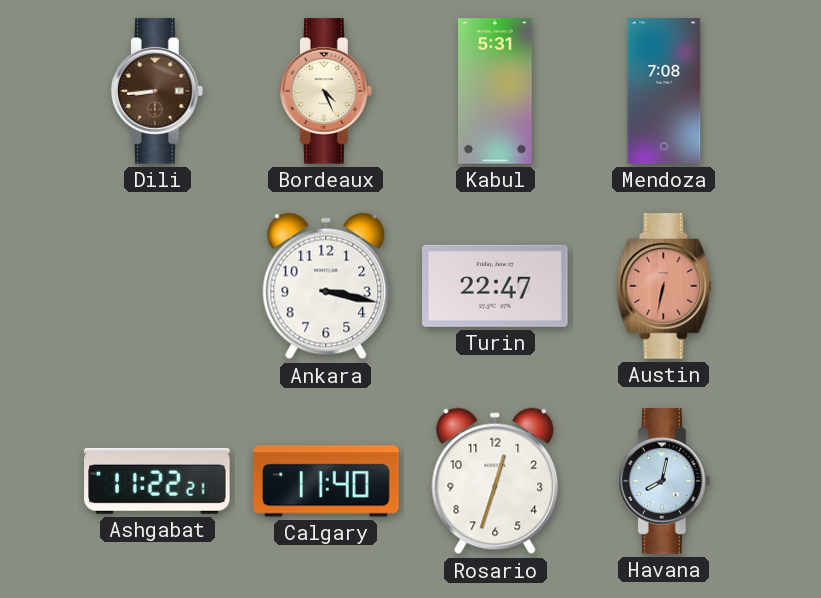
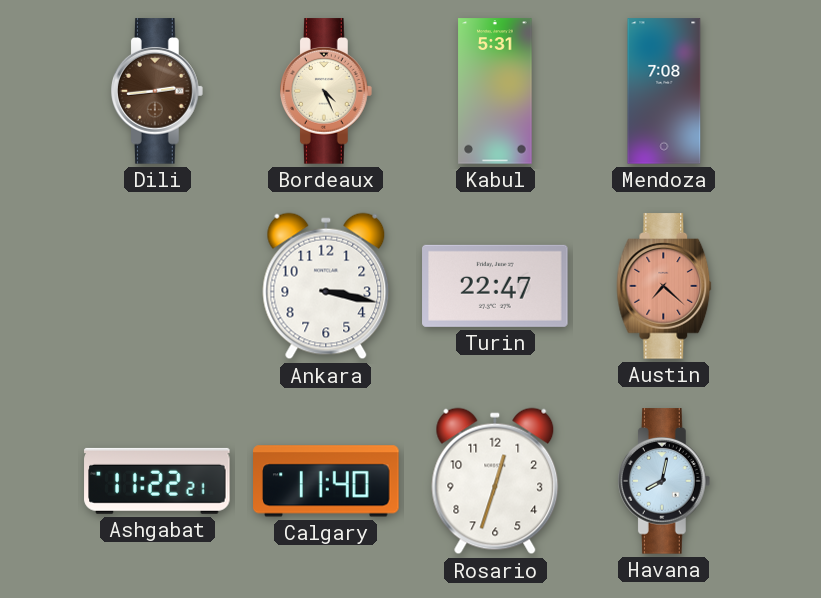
Dili: 8:44 -> 2:44 (158, 91)
Austin: 6:32 -> 7:22 (664, 286)
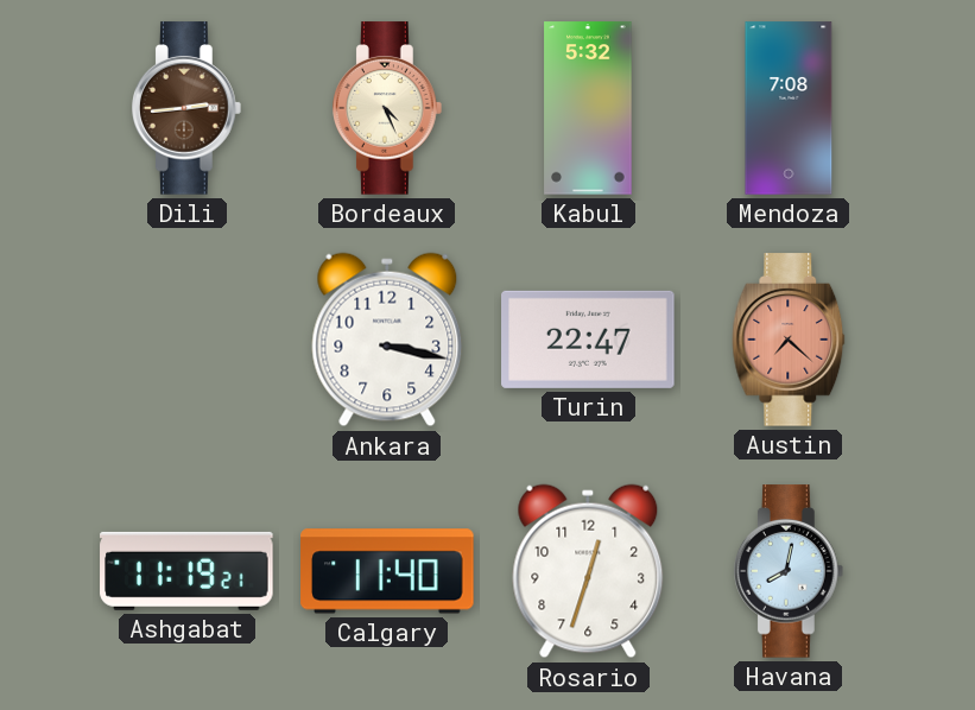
Kabul: 5:31 -> 5:32 (588, 108)
Ashgabat: 11:22 -> 11:19 (186, 571)
